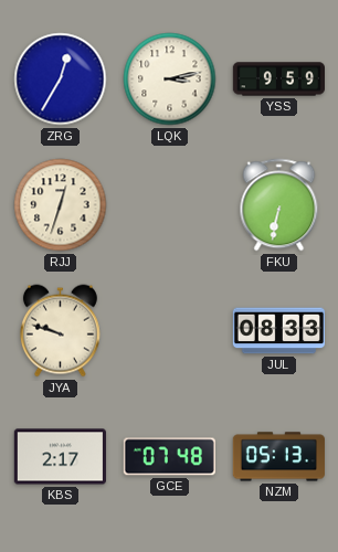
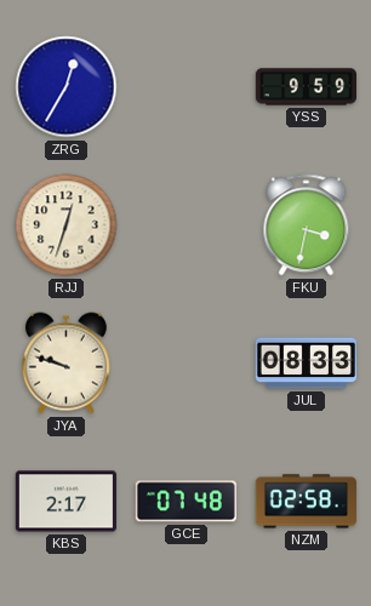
LQK: 3:13 -> none (170, 79)
FKU: 6:32 -> 3:32 (307, 225)
NZM: 05:13 -> 02:58 (306, 502)
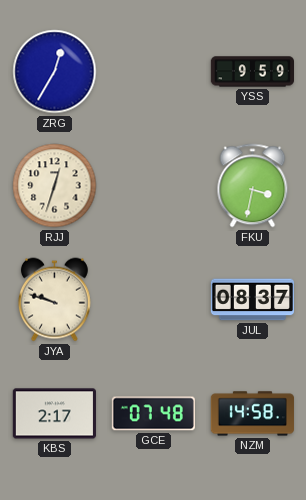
JUL: 08:33 -> 08:37 (252, 300)
NZM: 02:58 -> 14:58 (252, 414)
